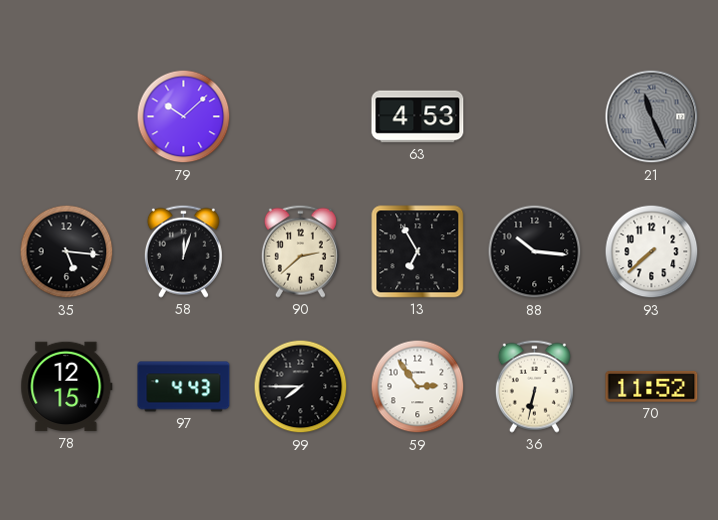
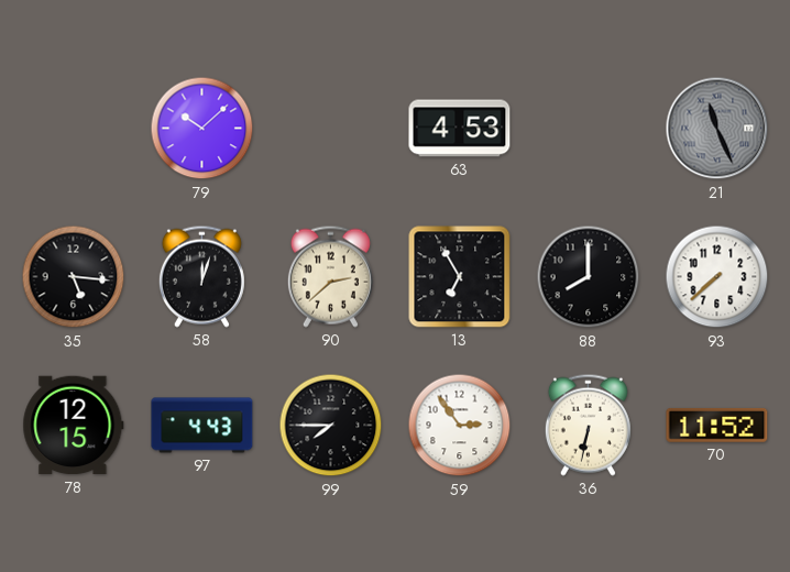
88: 10:16 -> 8:00 (589, 277)
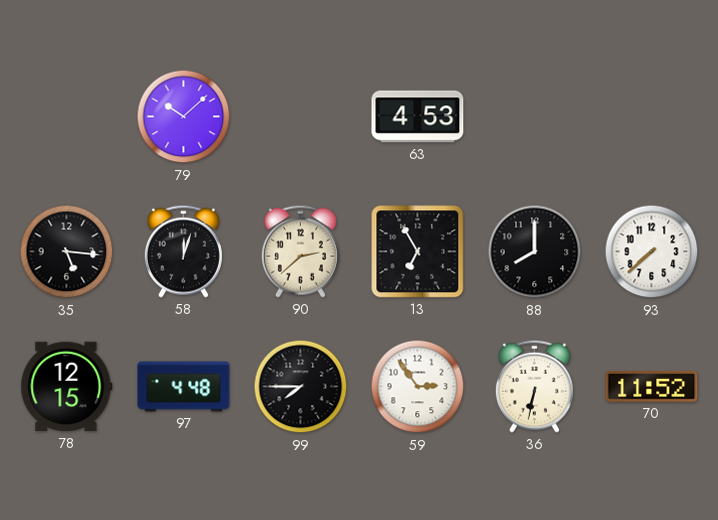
21: 11:26 -> none (717, 129)
97: 4:43 -> 4:48 (184, 387)
